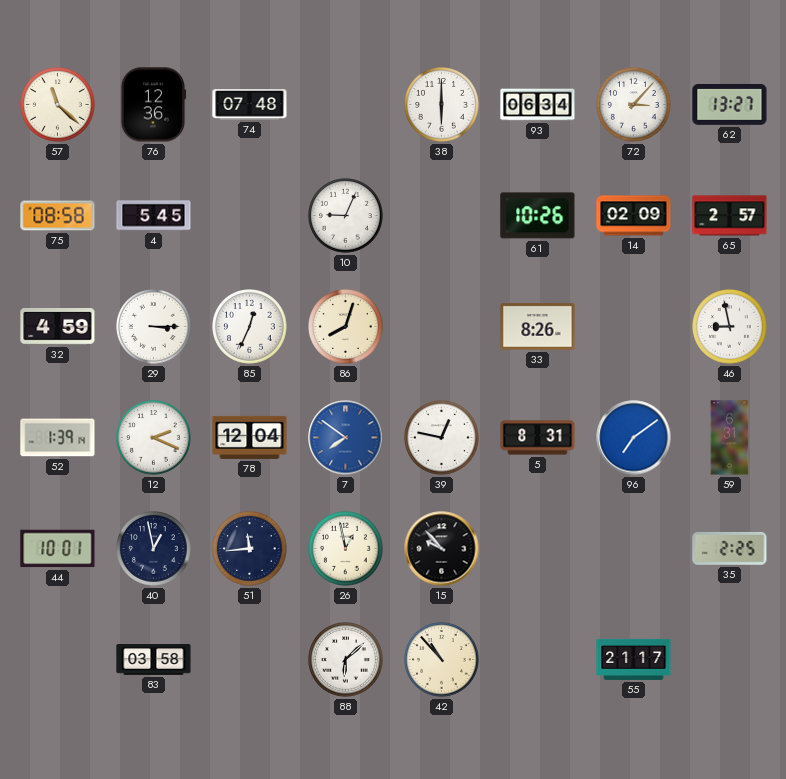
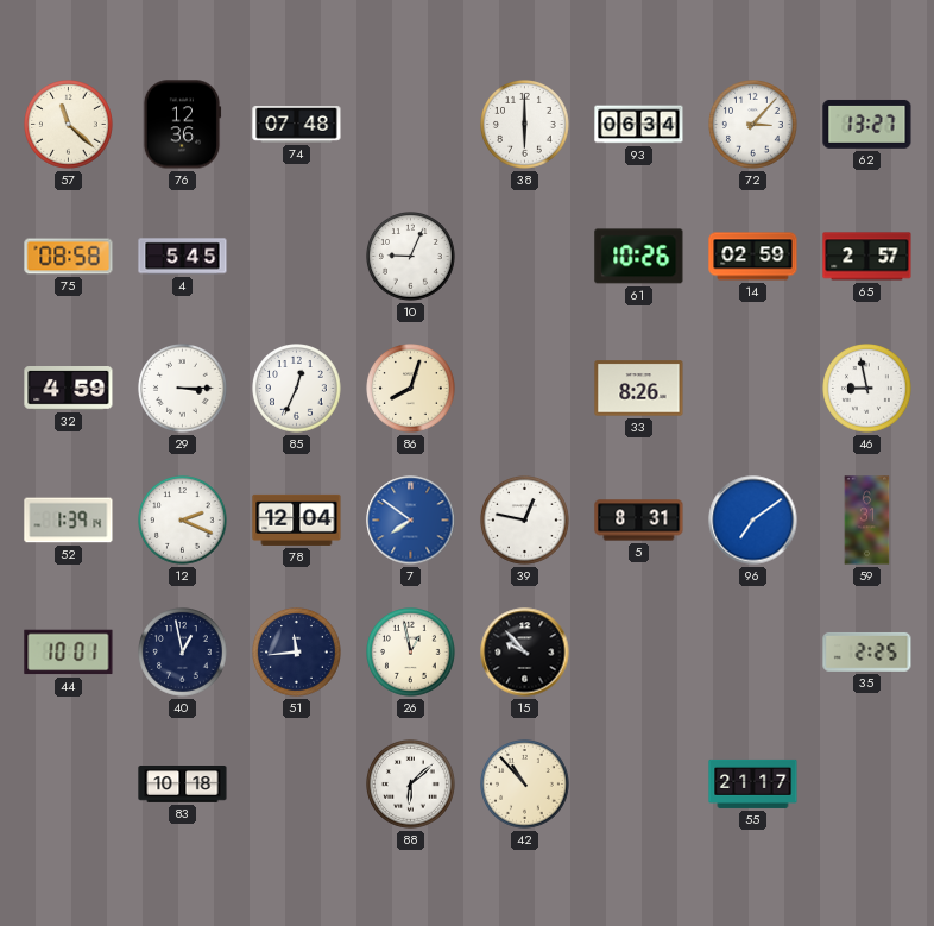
14: 02:09 -> 02:59 (753, 257)
83: 03:58 -> 10:18 (183, 785)
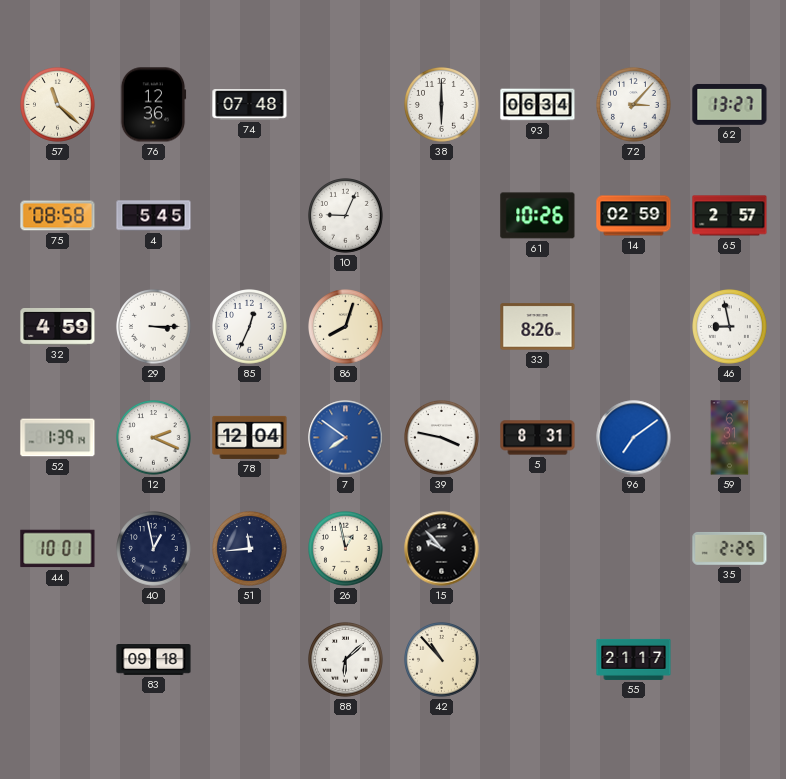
39: 12:47 -> 3:47 (442, 438)
83: 10:18 -> 09:18 (154, 660)
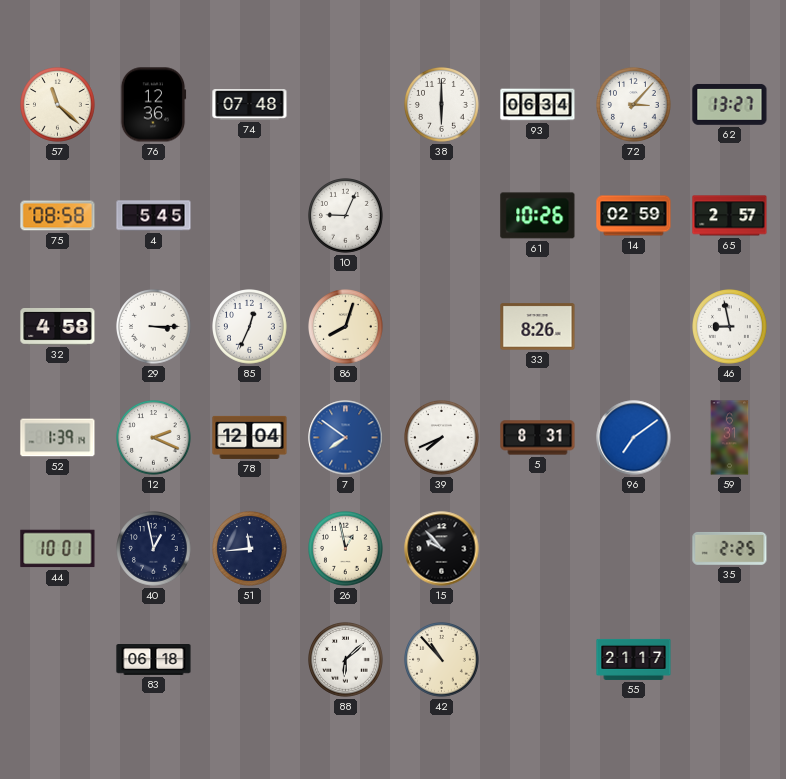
32: 4:59 -> 4:58 (58, 327)
39: 3:47 -> 7:41 (442, 438)
83: 09:18 -> 06:18 (154, 660)
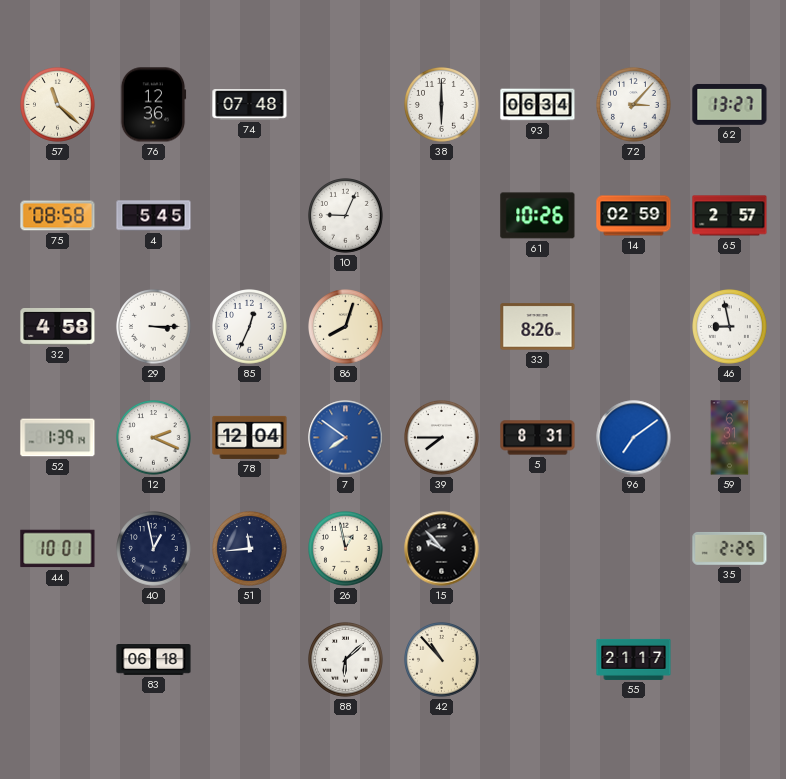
39: 7:41 -> 7:45 (442, 438)
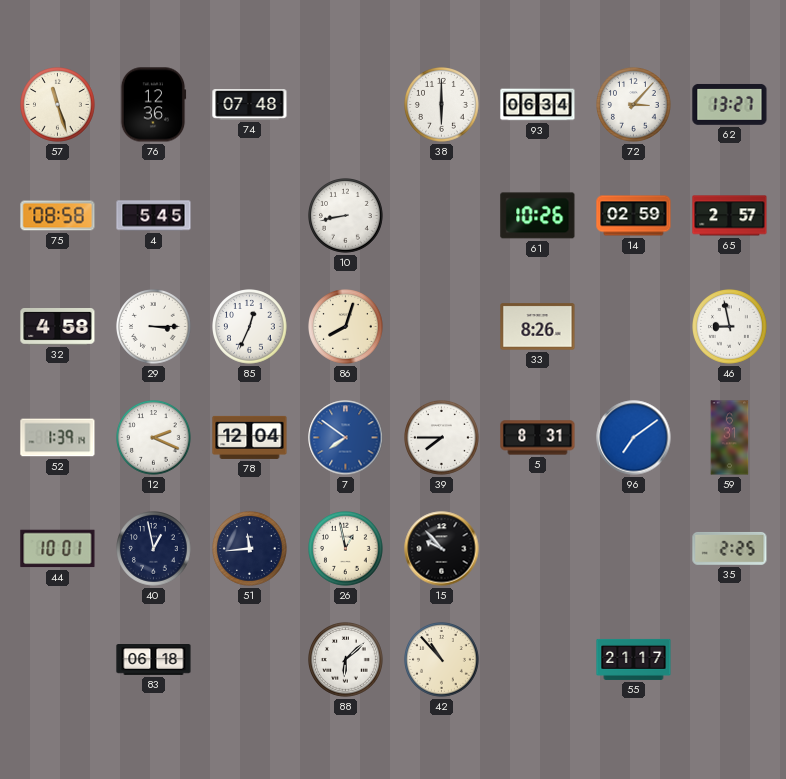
57: 11:22 -> 11:27 (58, 105)
10: 9:04 -> 8:43 (346, 216)
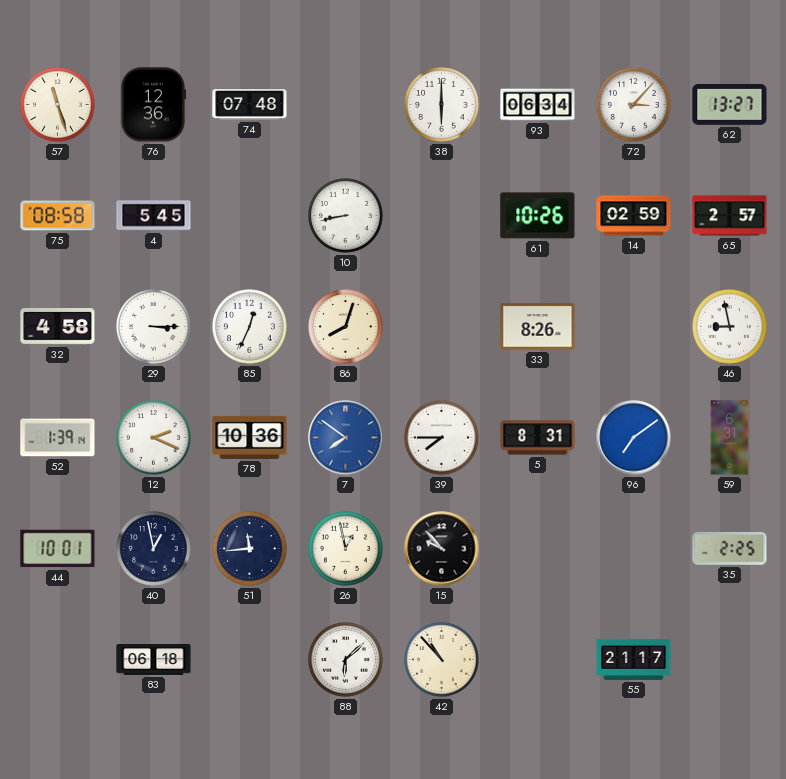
78: 12:04 -> 10:36 (250, 437)
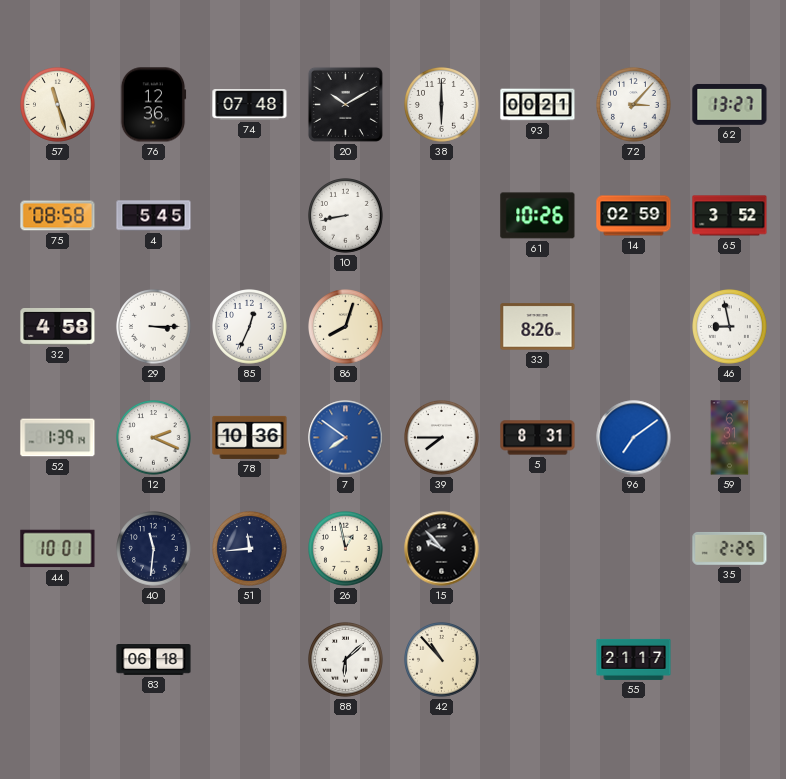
20: none -> 10:10 (345, 104)
93: 06:34 -> 00:21 (538, 105)
65: 2:57 -> 3:52 (730, 216)
40: 12:58 -> 11:31 (154, 549)
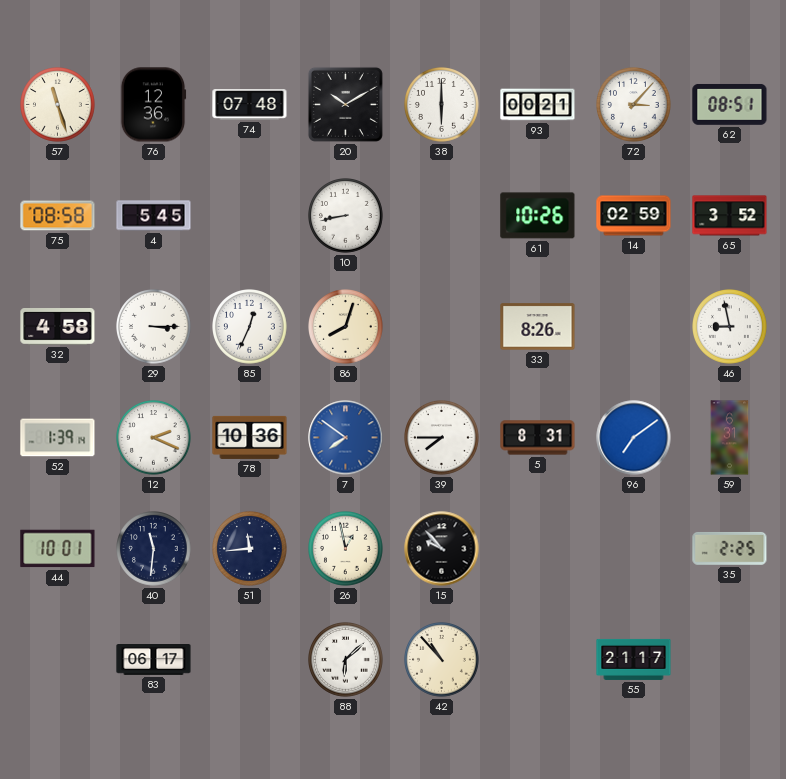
62: 13:27 -> 08:51 (730, 104)
83: 06:18 -> 06:17 (154, 660)
